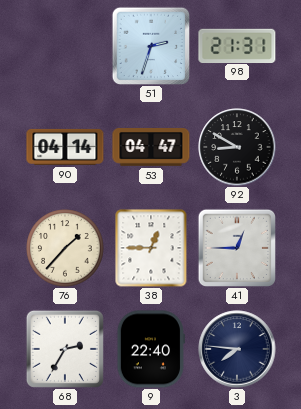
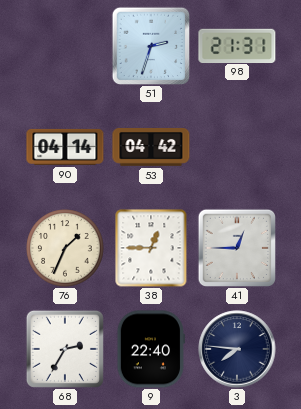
53: 04:47 -> 04:42 (151, 148)
92: 8:50 -> none (237, 147)
76: 1:37 -> 1:34 (65, 248)
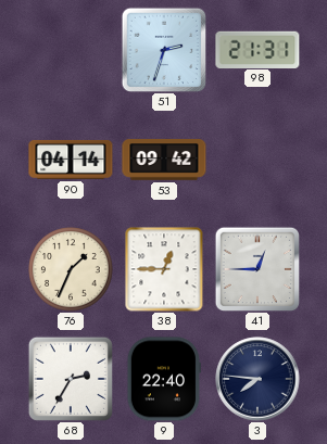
53: 04:42 -> 09:42 (164, 161)
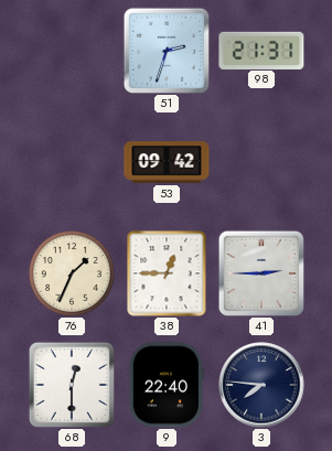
90: 04:14 -> none (71, 160)
41: 12:45 -> 2:45 (260, 272)
68: 2:35 -> 12:30 (72, 385)
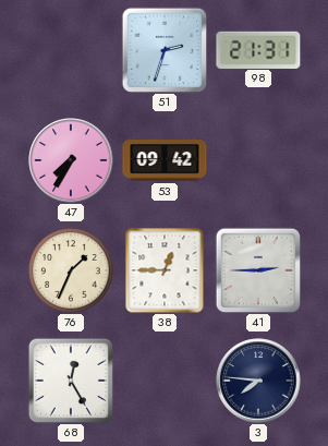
47: none -> 7:35 (71, 160)
68: 12:30 -> 12:25 (71, 381)
9: 22:40 -> none (167, 385)
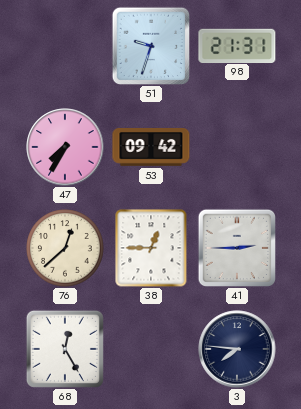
51: 2:33 -> 9:33 (150, 45)
76: 1:34 -> 12:38 (65, 248)
